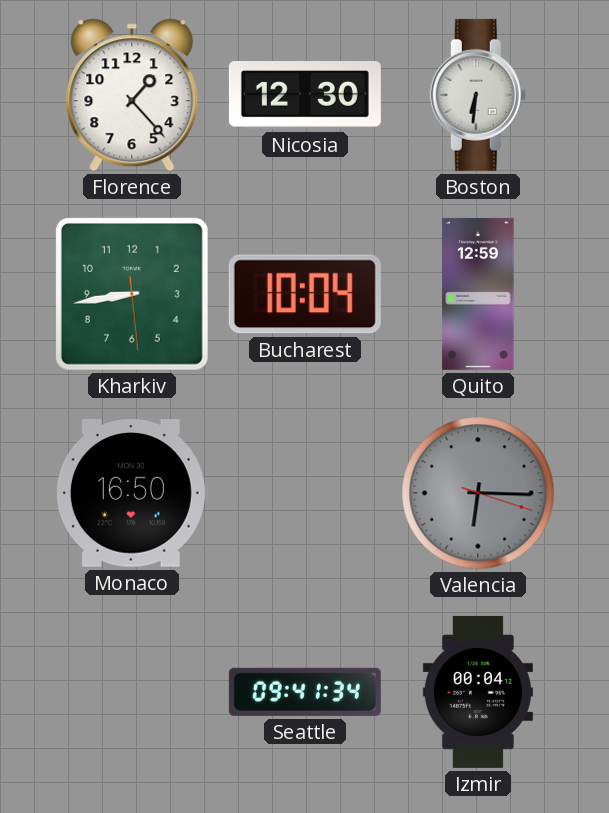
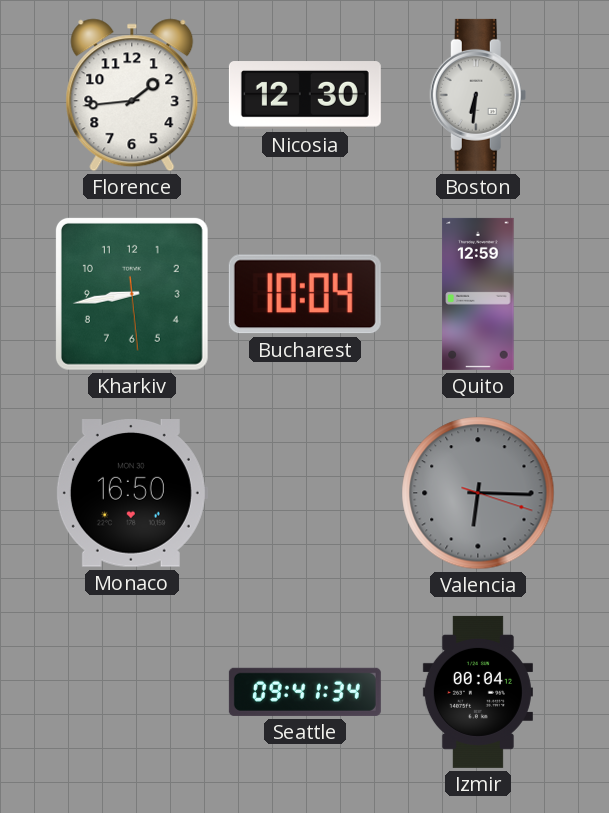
Florence: 1:23 -> 1:44 (132, 95)
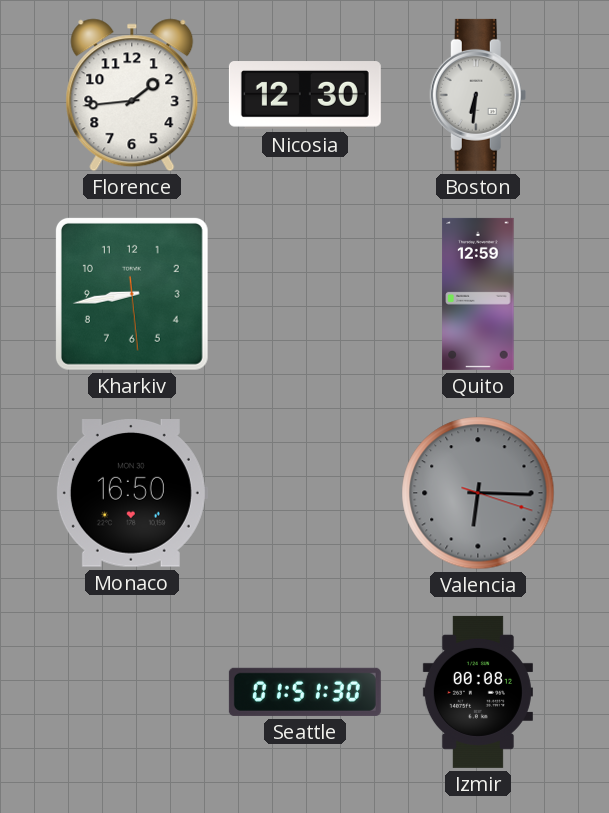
Bucharest: 10:04 -> none (305, 294)
Seattle: 09:41 -> 01:51 (305, 692)
Izmir: 00:04 -> 00:08 (478, 692)
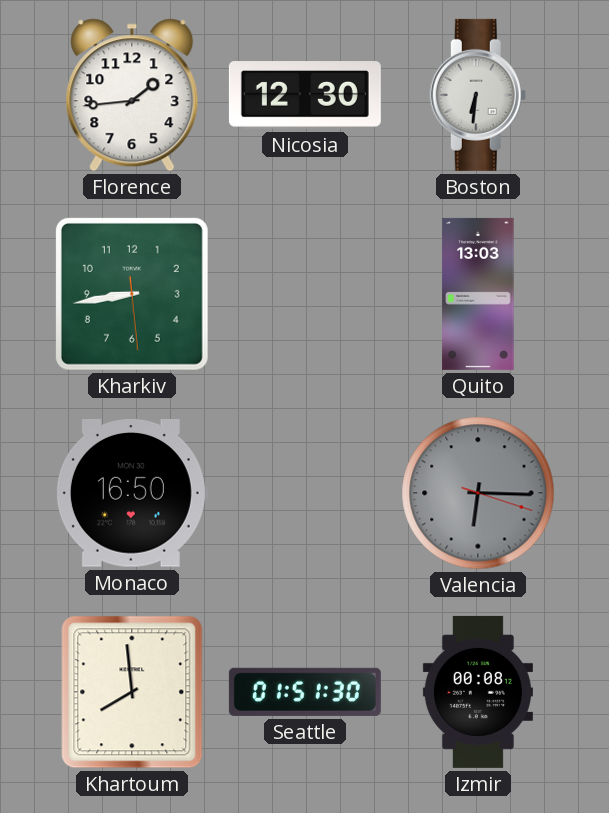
Quito: 12:59 -> 13:03 (478, 294)
Khartoum: none -> 7:59 (132, 692)
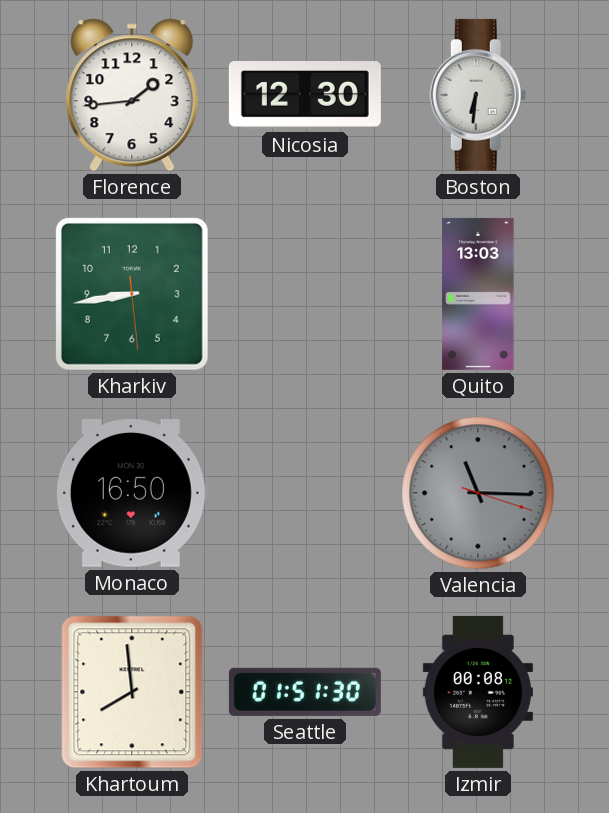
Valencia: 6:15 -> 11:15 (478, 493)
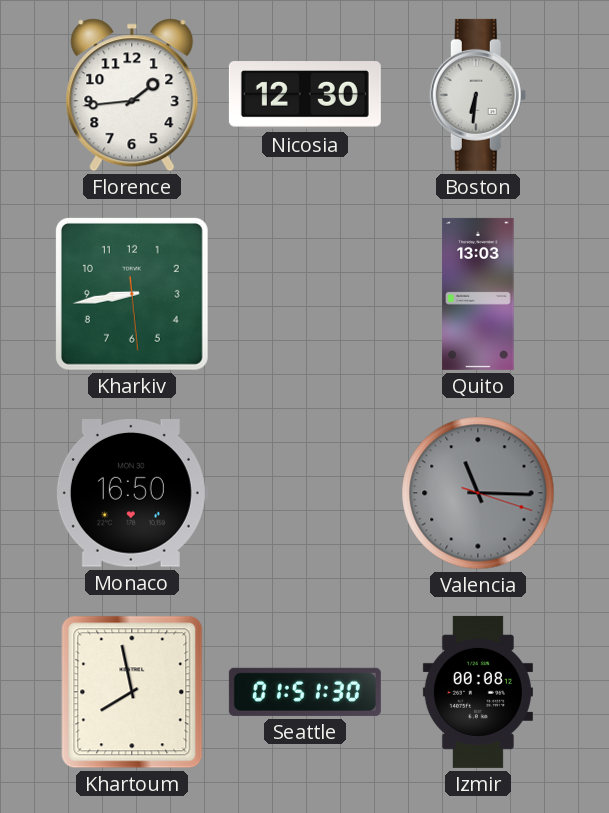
Khartoum: 7:59 -> 7:58 (132, 692)
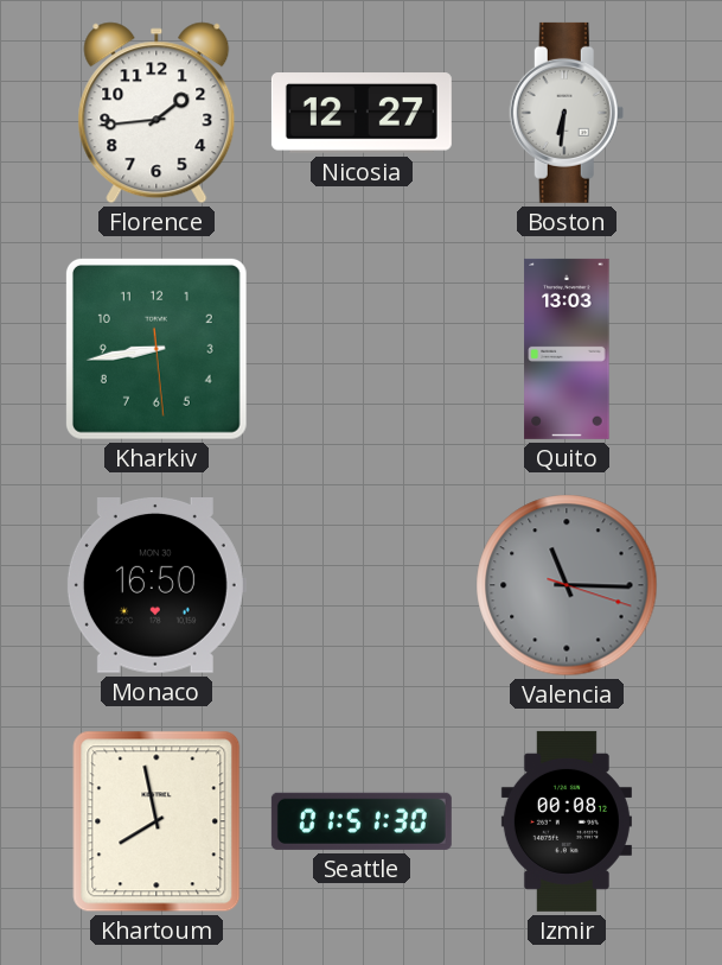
Nicosia: 12:30 -> 12:27 (362, 113)
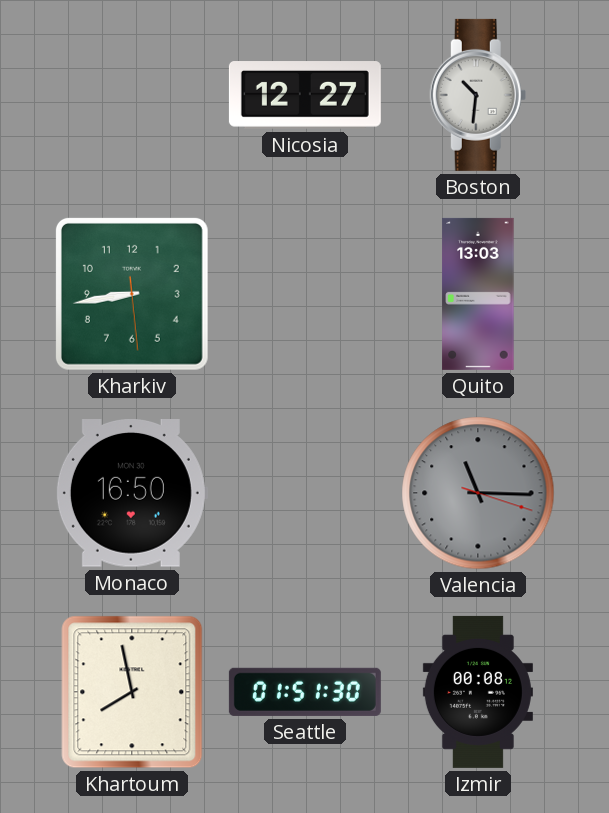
Florence: 1:44 -> none (156, 113)
Boston: 6:31 -> 10:31 (478, 95)
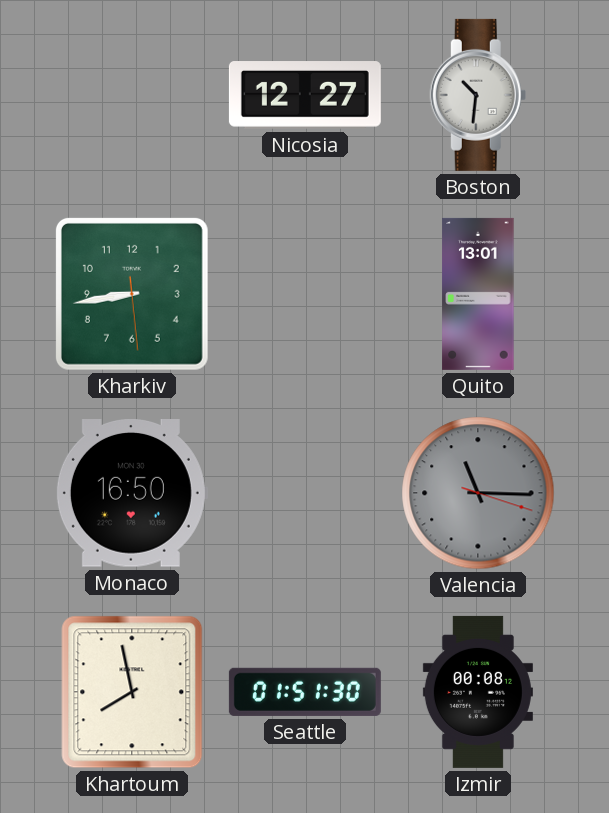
Quito: 13:03 -> 13:01 (478, 294)
